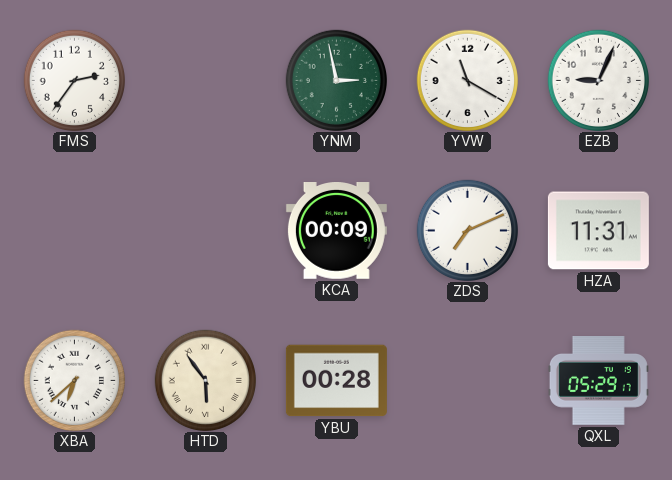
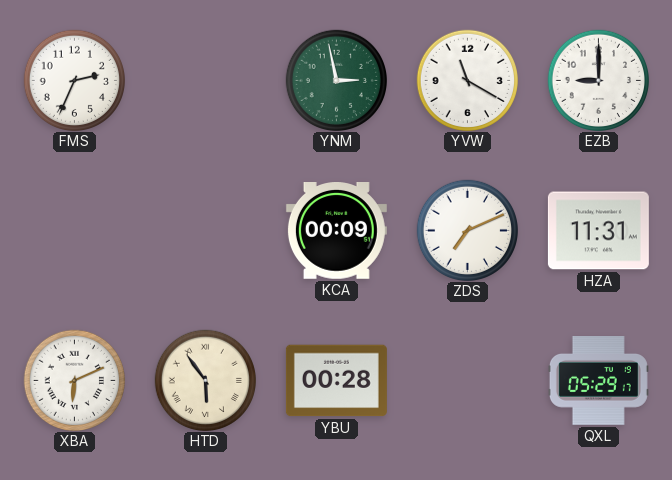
FMS: 2:36 -> 2:34 (74, 80)
EZB: 9:04 -> 9:00 (598, 80)
XBA: 6:38 -> 6:11 (74, 380)
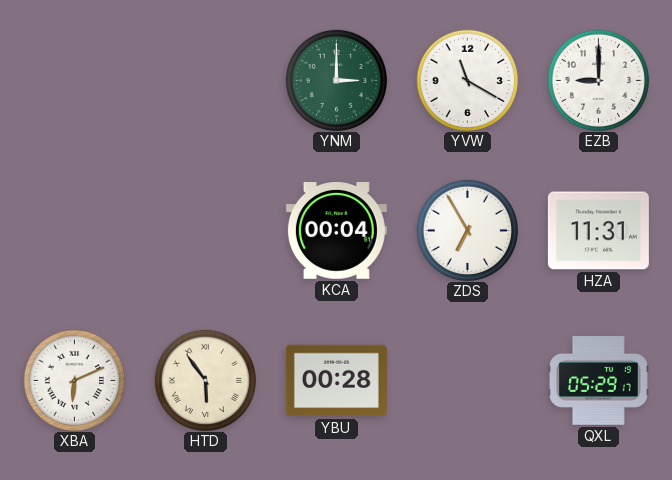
FMS: 2:34 -> none (74, 80)
YNM: 2:58 -> 3:00 (336, 80)
KCA: 00:09 -> 00:04 (336, 231)
ZDS: 7:11 -> 6:55 (467, 230)
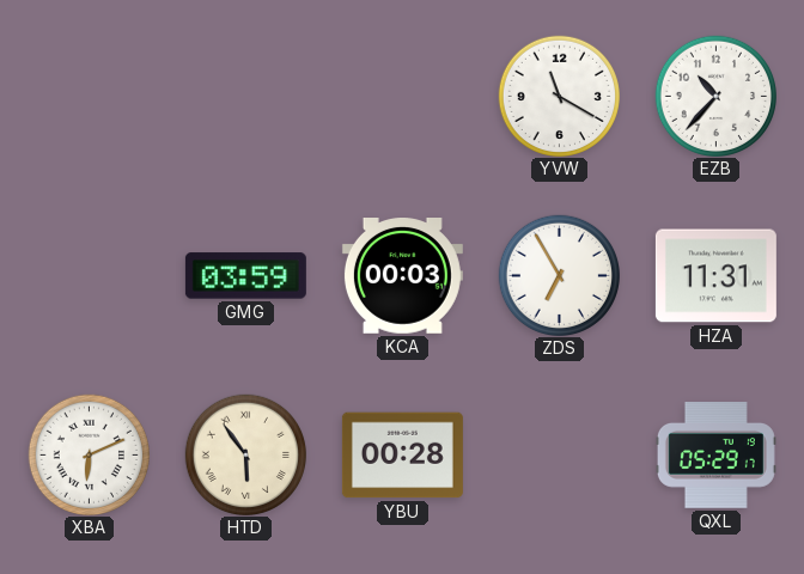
YNM: 3:00 -> none (336, 80)
EZB: 9:00 -> 10:37 (715, 96)
GMG: none -> 03:59 (245, 276)
KCA: 00:04 -> 00:03 (402, 276)
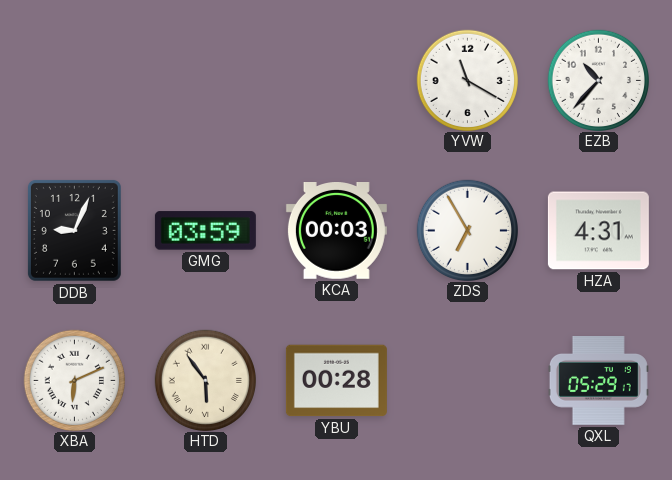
DDB: none -> 9:04 (74, 230)
HZA: 11:31 -> 4:31 (598, 231)
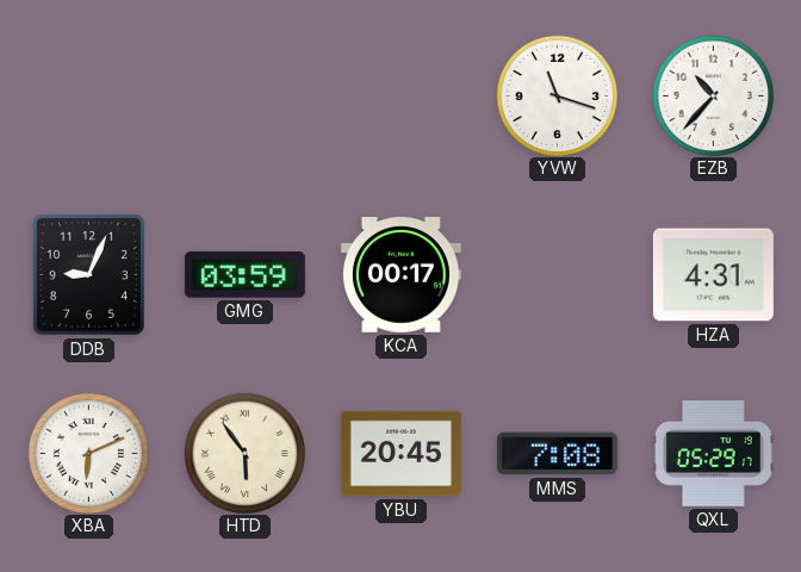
YVW: 11:20 -> 11:18 (557, 95)
KCA: 00:03 -> 00:17 (401, 275)
ZDS: 6:55 -> none (467, 230)
YBU: 00:28 -> 20:45 (401, 454)
MMS: none -> 7:08 (557, 454)
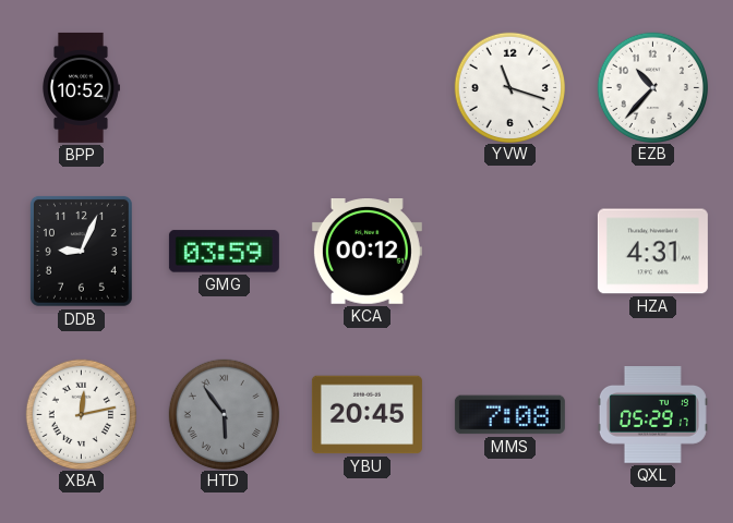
BPP: none -> 10:52 (81, 87)
KCA: 00:17 -> 00:12 (366, 252)
XBA: 6:11 -> 12:13 (81, 414)
HTD dial: cream -> grey (224, 414)
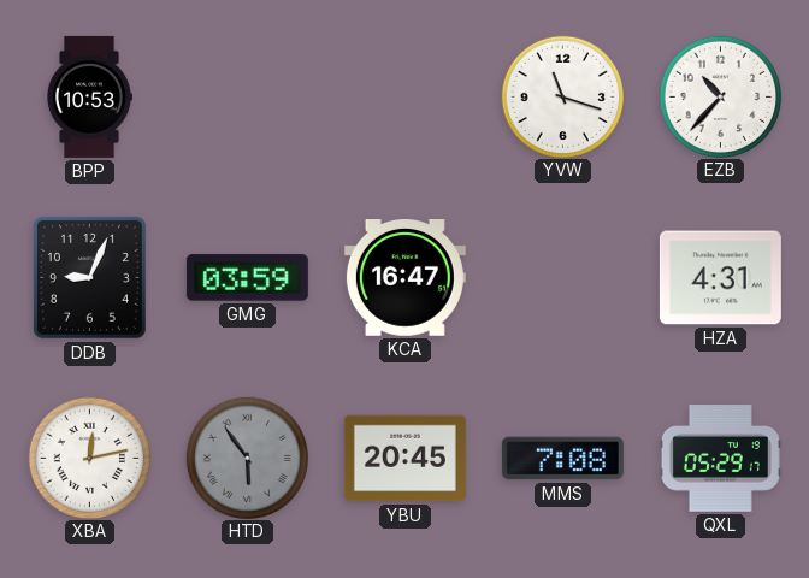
BPP: 10:52 -> 10:53 (89, 96)
KCA: 00:12 -> 16:47 (404, 278)
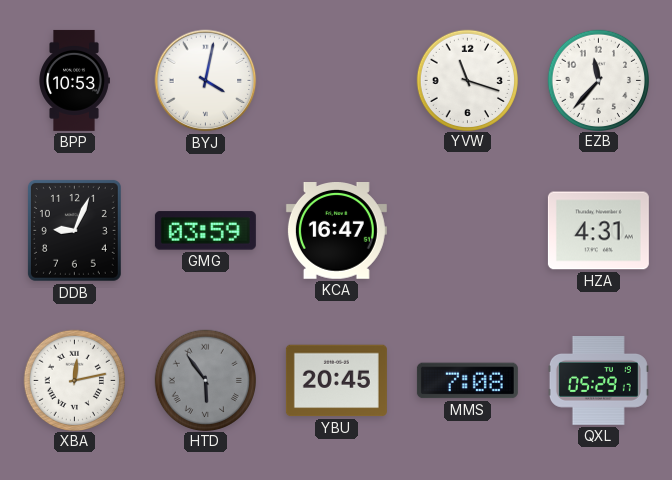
BYJ: none -> 4:02 (206, 81)
EZB: 10:37 -> 11:37 (598, 80)
